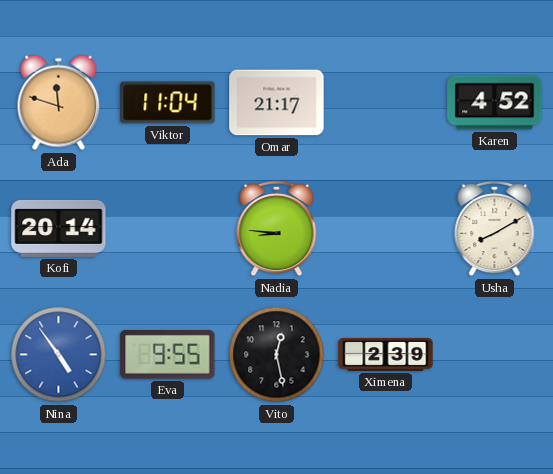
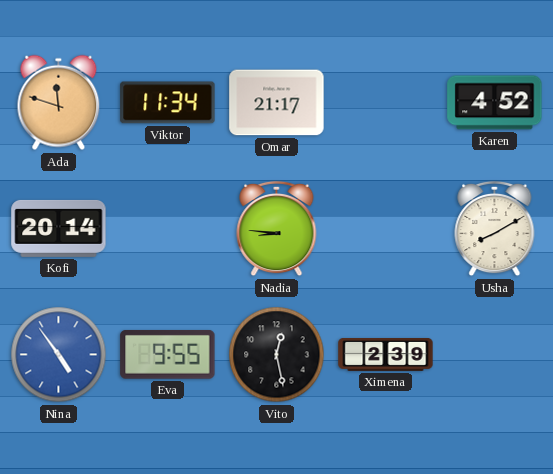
Viktor: 11:04 -> 11:34 (168, 103)
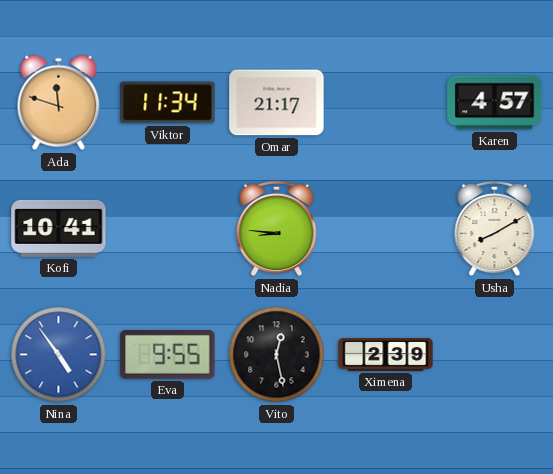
Karen: 4:52 -> 4:57 (495, 103)
Kofi: 20:14 -> 10:41 (59, 228)
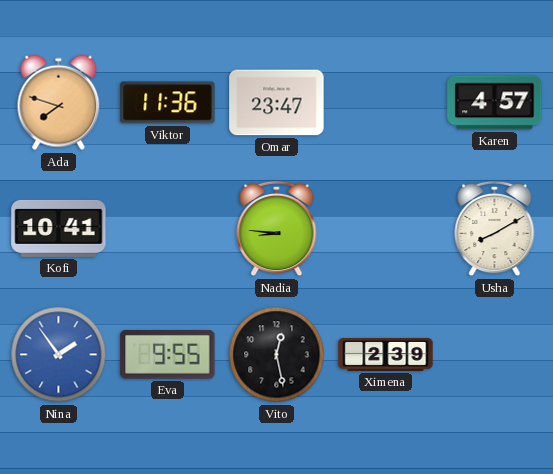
Ada: 11:48 -> 7:48 (59, 103)
Viktor: 11:34 -> 11:36 (168, 103)
Omar: 21:17 -> 23:47 (277, 103)
Nina: 4:54 -> 1:54 (59, 355)
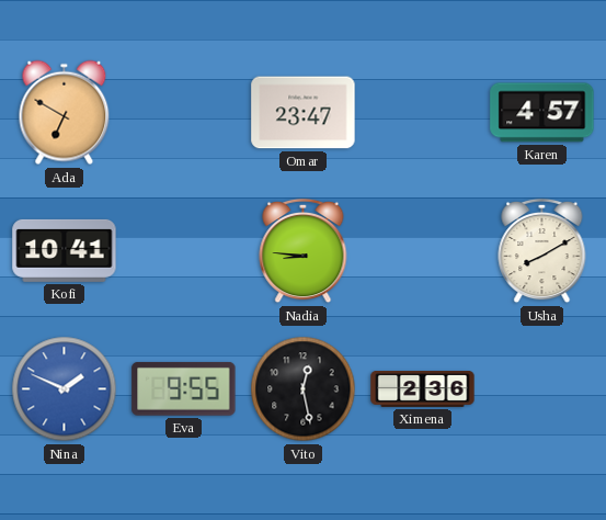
Ada: 7:48 -> 6:50 (65, 113)
Viktor: 11:36 -> none (168, 103)
Nina: 1:54 -> 1:49 (65, 389)
Ximena: 2:39 -> 2:36 (423, 389)
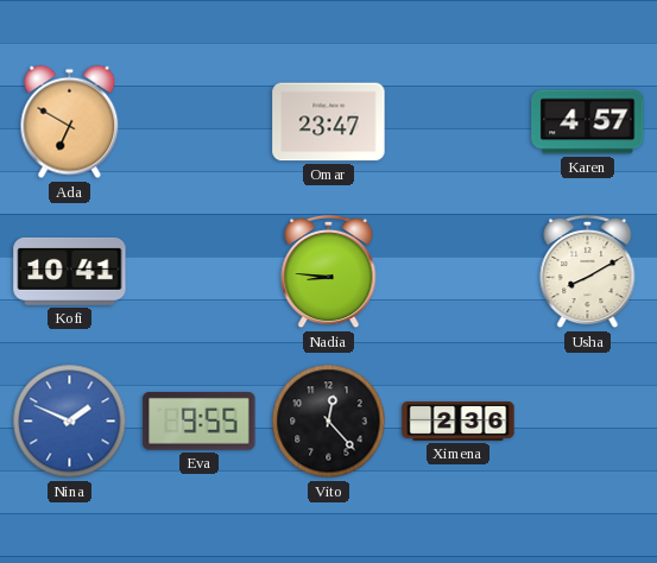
Vito: 12:28 -> 12:23 (329, 422)
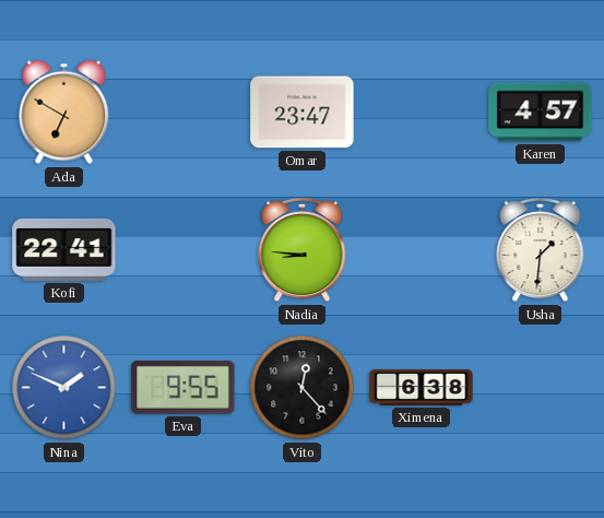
Kofi: 10:41 -> 22:41 (64, 249)
Usha: 8:10 -> 1:31 (541, 250)
Ximena: 2:36 -> 6:38 (422, 388)
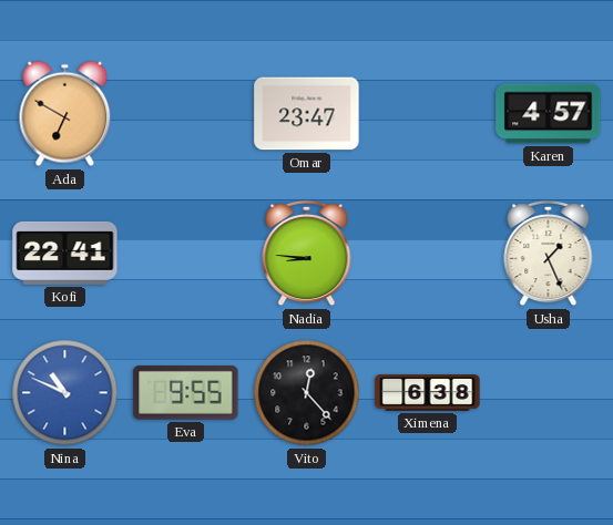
Usha: 1:31 -> 1:26 (549, 254)
Nina: 1:49 -> 10:49 (65, 393)
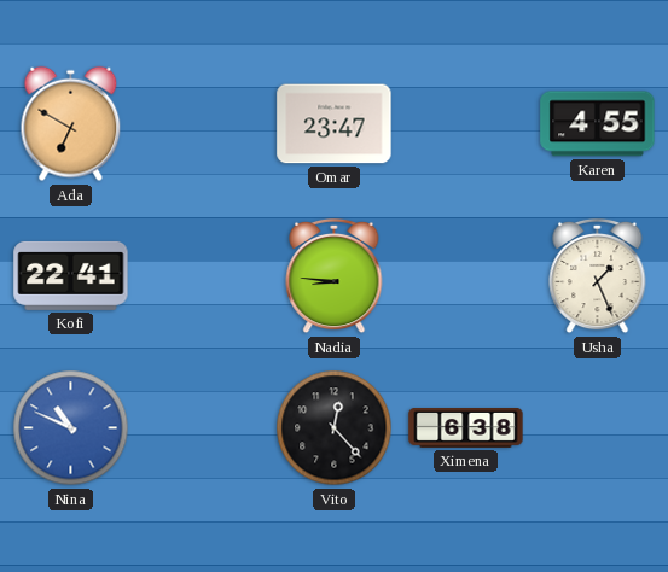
Karen: 4:57 -> 4:55 (598, 124)
Eva: 9:55 -> none (186, 393)
